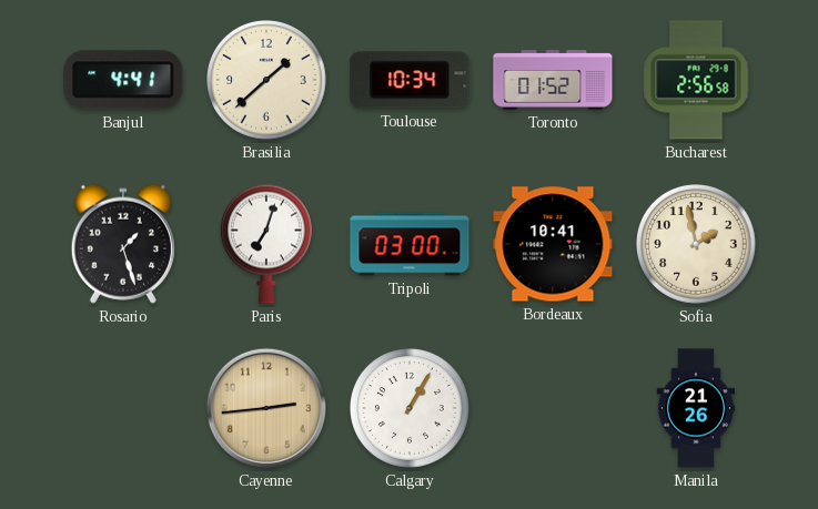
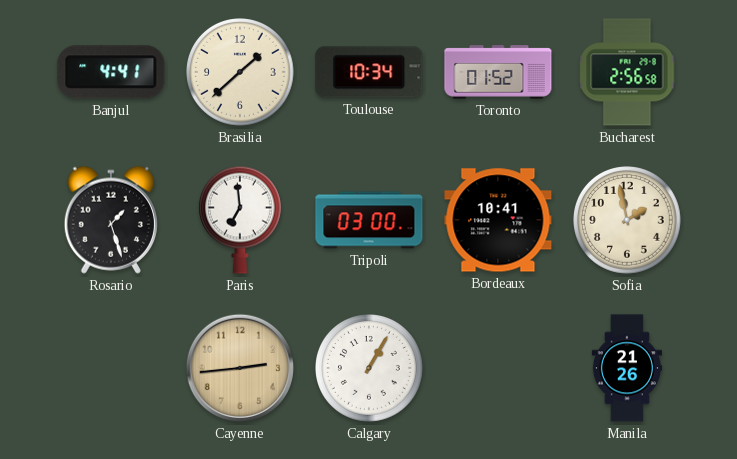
Paris: 7:03 -> 6:59 (240, 220)
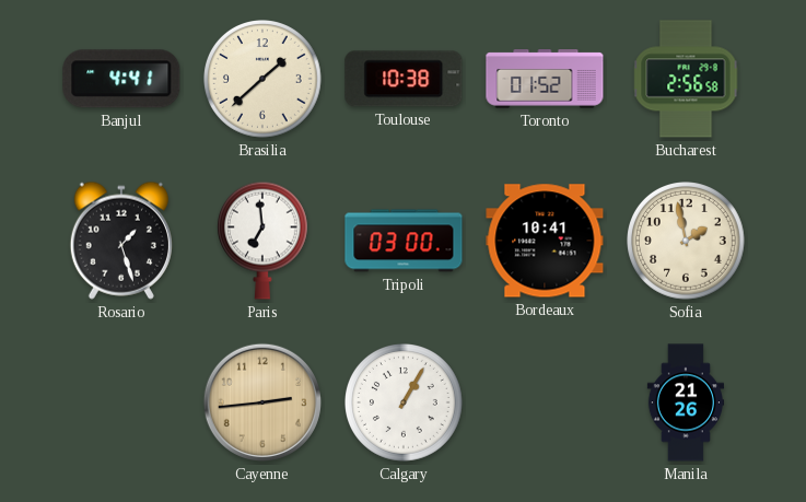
Toulouse: 10:34 -> 10:38 (404, 79)
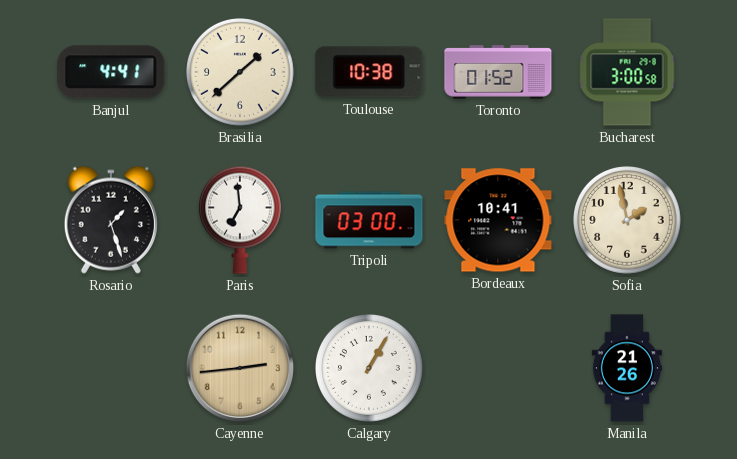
Bucharest: 2:56 -> 3:00 (627, 72)
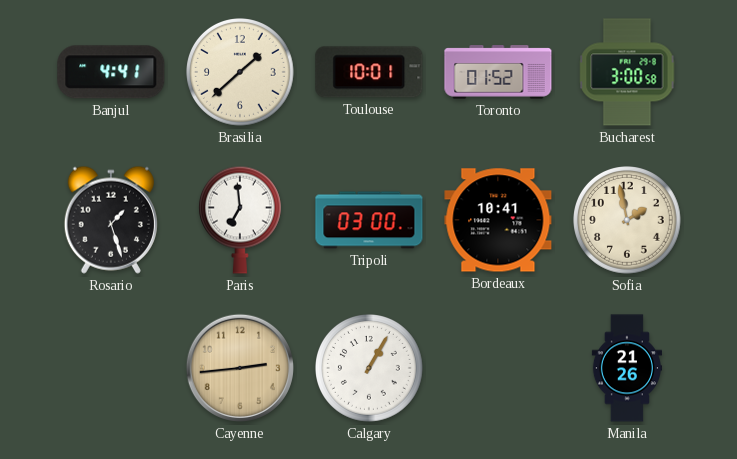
Toulouse: 10:38 -> 10:01 (369, 72)
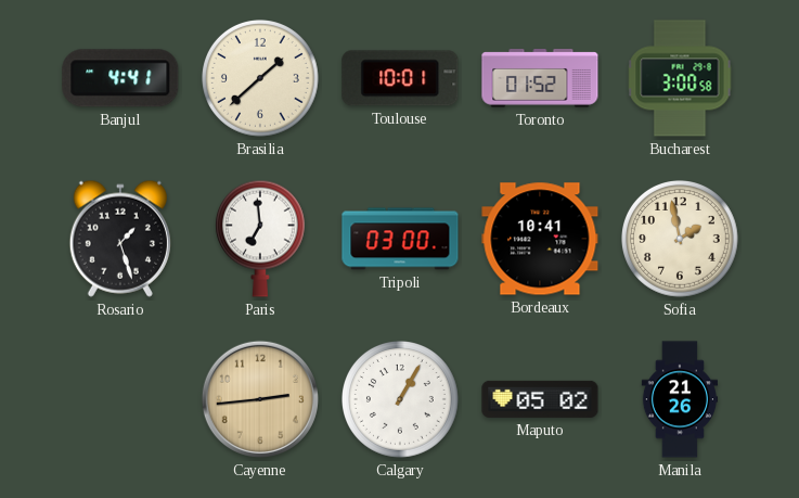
Maputo: none -> 05:02 (540, 399)
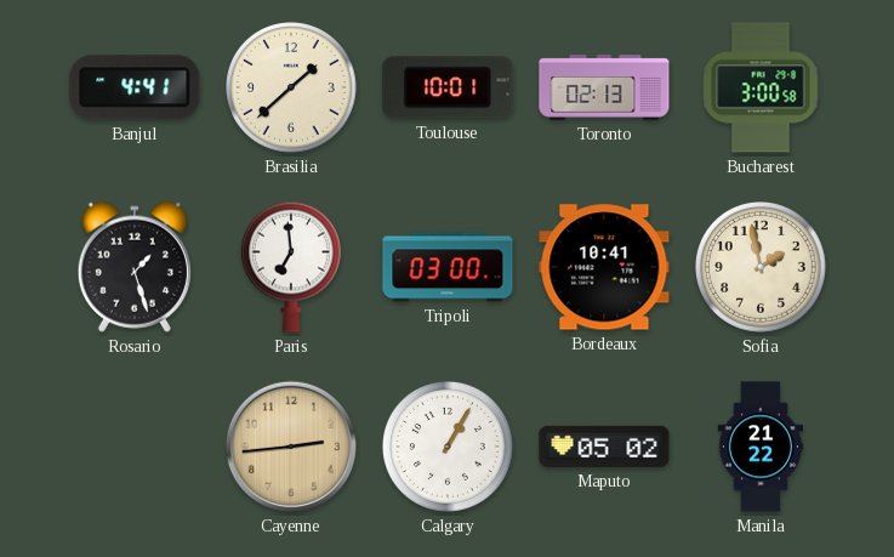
Toronto: 01:52 -> 02:13 (604, 87)
Manila: 21:26 -> 21:22 (759, 447)
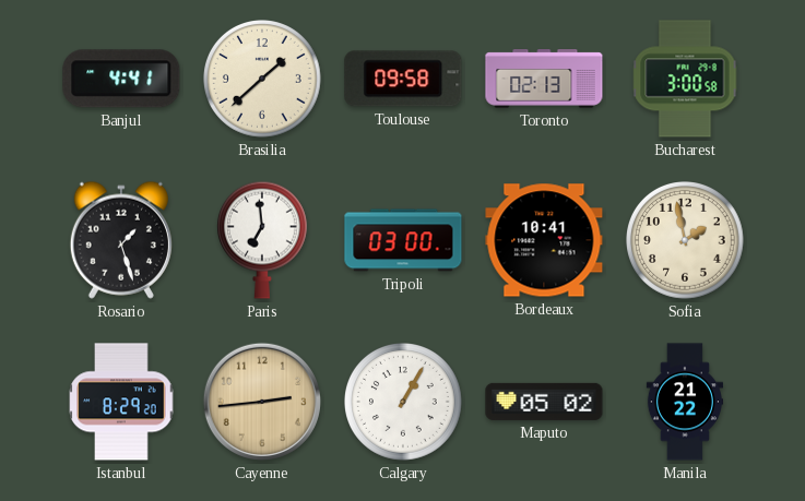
Toulouse: 10:01 -> 09:58 (403, 79)
Istanbul: none -> 8:29 (121, 402)
